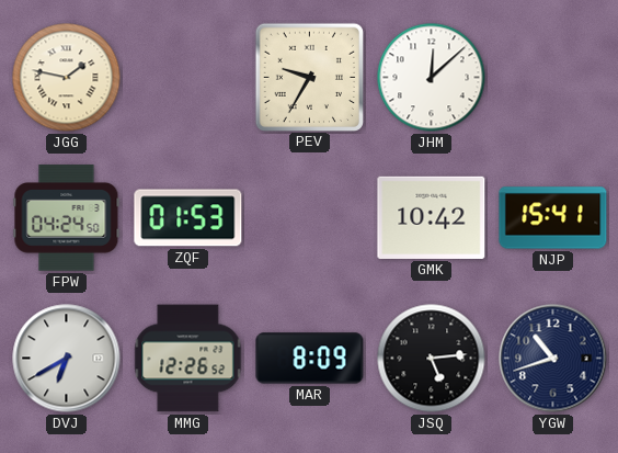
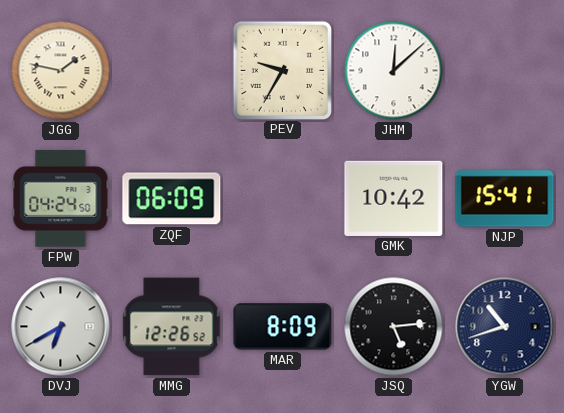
ZQF: 01:53 -> 06:09 (172, 199)
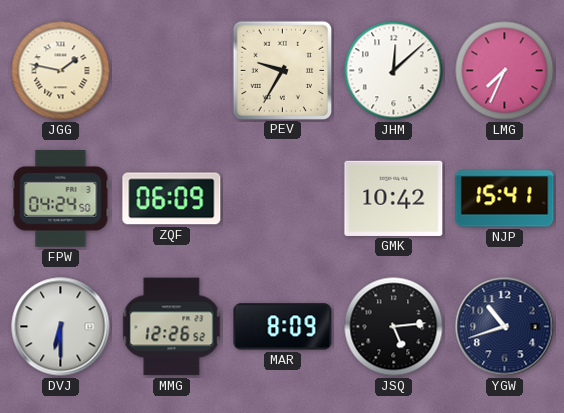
LMG: none -> 7:34 (505, 71)
DVJ: 6:40 -> 6:30 (61, 327)
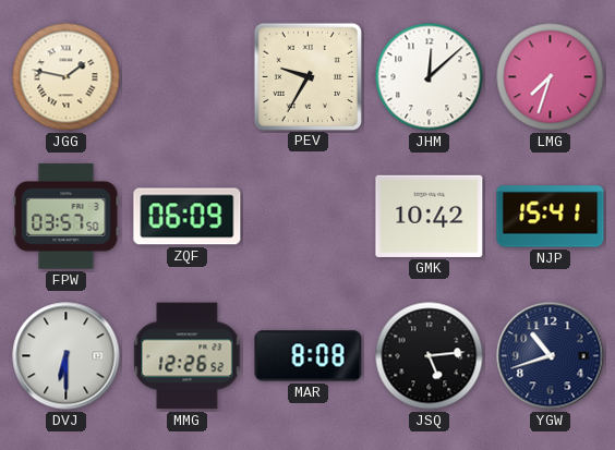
LMG: 7:34 -> 7:33 (551, 77)
FPW: 04:24 -> 03:57 (67, 217)
MAR: 8:09 -> 8:08 (309, 356)
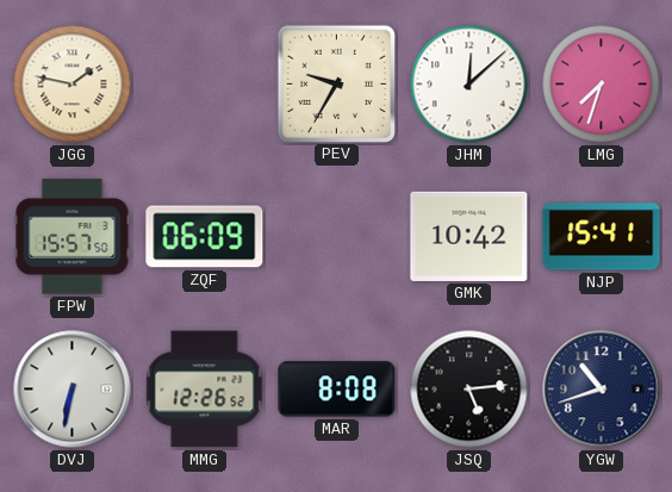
FPW: 03:57 -> 15:57 (73, 237)
DVJ: 6:30 -> 6:32 (73, 390)
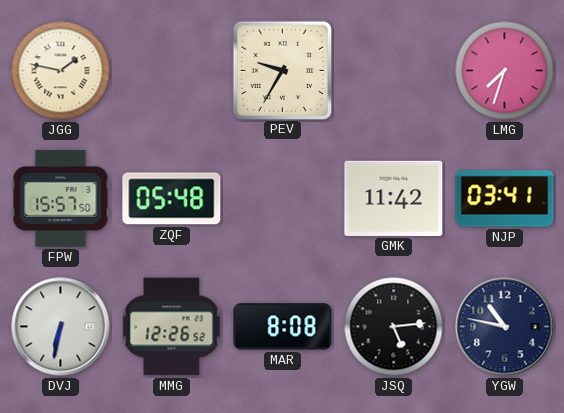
JHM: 12:08 -> none (469, 85)
ZQF: 06:09 -> 05:48 (172, 199)
GMK: 10:42 -> 11:42 (394, 198)
NJP: 15:41 -> 03:41 (505, 199)
YGW: 10:42 -> 10:47 (505, 327)
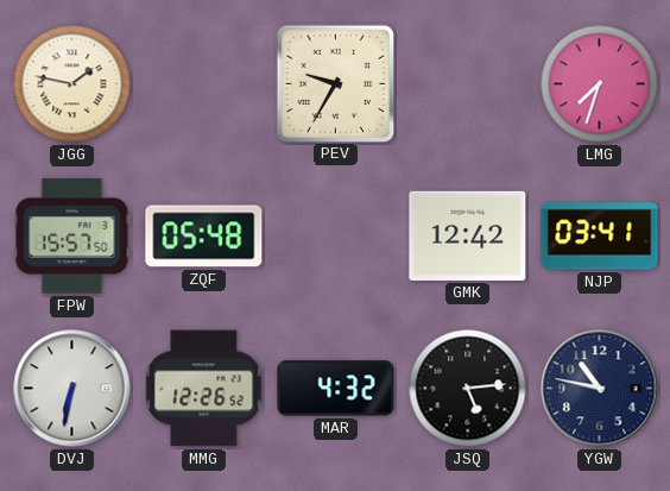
GMK: 11:42 -> 12:42 (468, 235)
MAR: 8:08 -> 4:32 (336, 389)
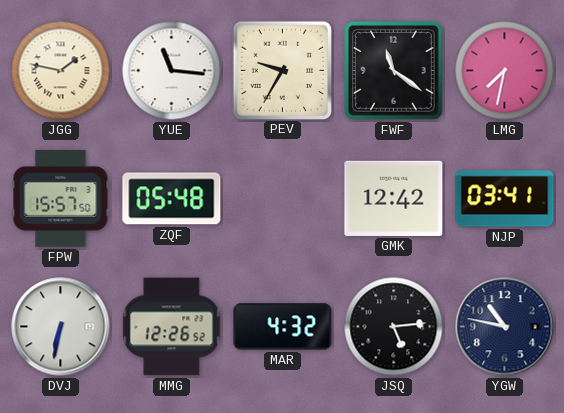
YUE: none -> 11:16 (172, 71)
FWF: none -> 11:21 (394, 71)
LMG: 7:33 -> 7:32 (505, 71)
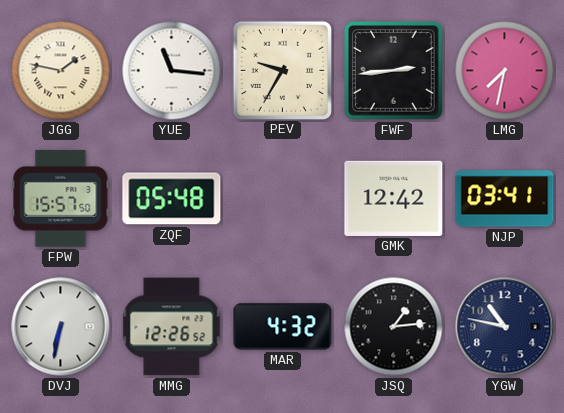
FWF: 11:21 -> 2:44 (394, 71)
JSQ: 5:14 -> 1:14 (394, 327)
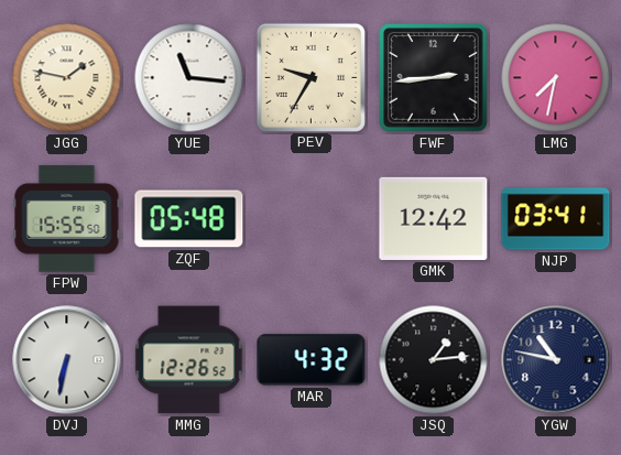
FPW: 15:57 -> 15:55 (67, 219)
